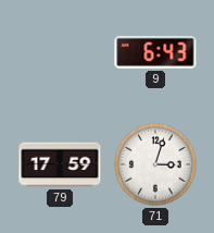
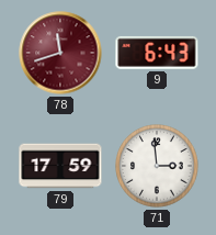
78: none -> 11:42 (60, 53)
71: 3:03 -> 2:59 (157, 166)
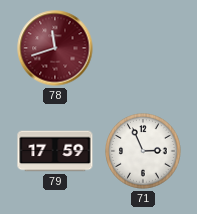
9: 6:43 -> none (157, 53)
71: 2:59 -> 2:56 (143, 151)
